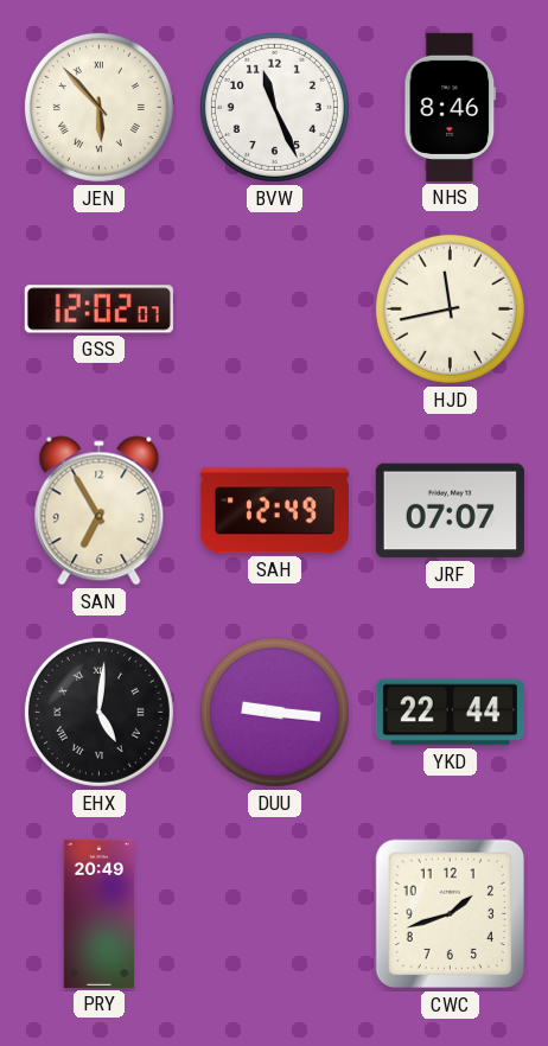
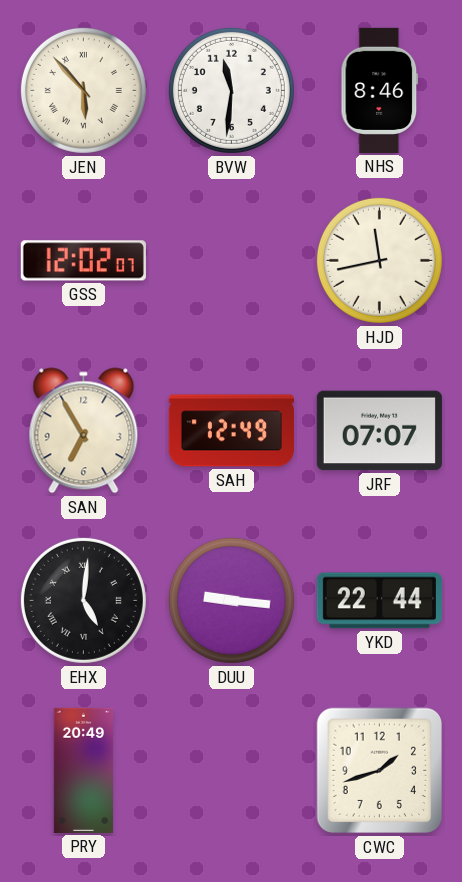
BVW: 11:26 -> 11:31 (231, 90)
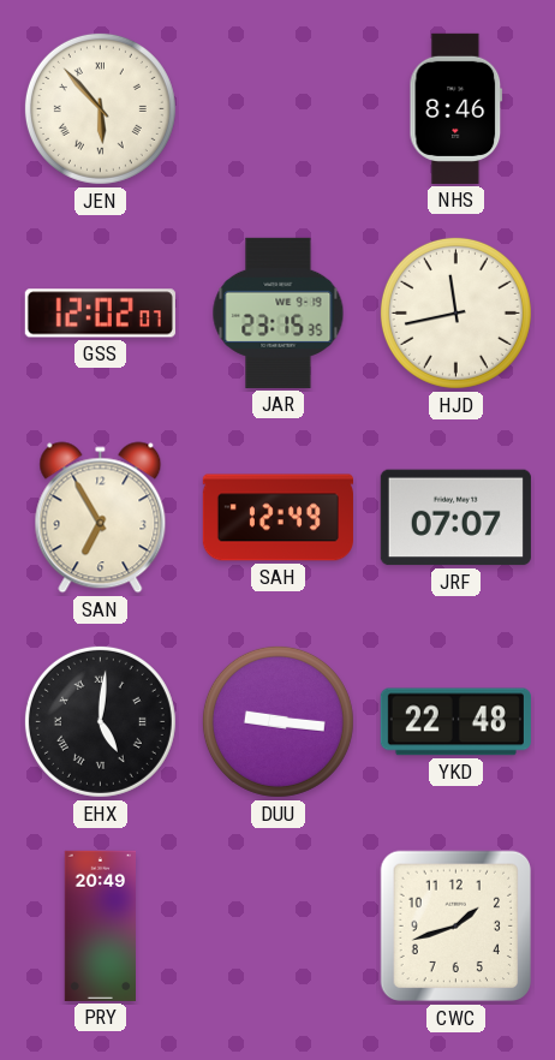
BVW: 11:31 -> none (231, 90)
JAR: none -> 23:15 (279, 312)
YKD: 22:44 -> 22:48 (455, 722)
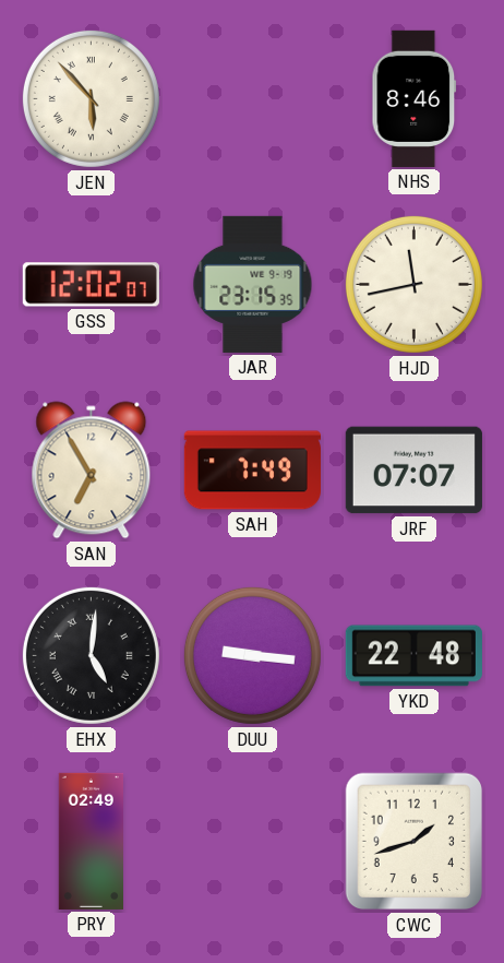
SAH: 12:49 -> 7:49 (252, 471)
PRY: 20:49 -> 02:49 (91, 841)
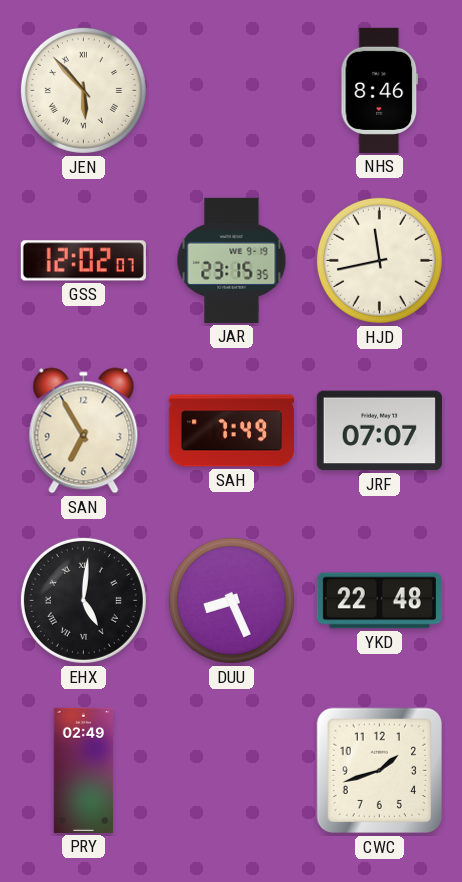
DUU: 9:16 -> 8:26 (231, 600)
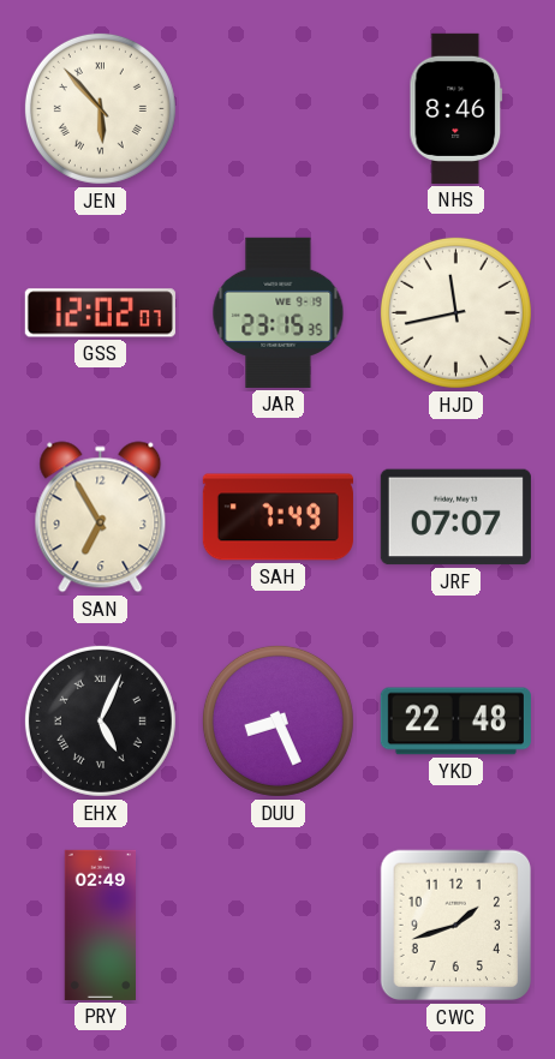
EHX: 5:01 -> 5:04 (100, 720)
